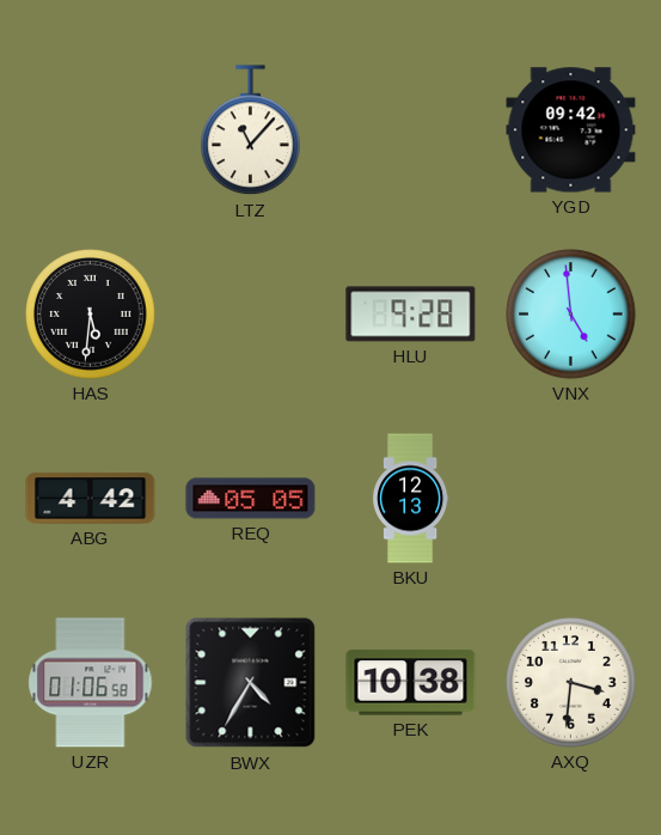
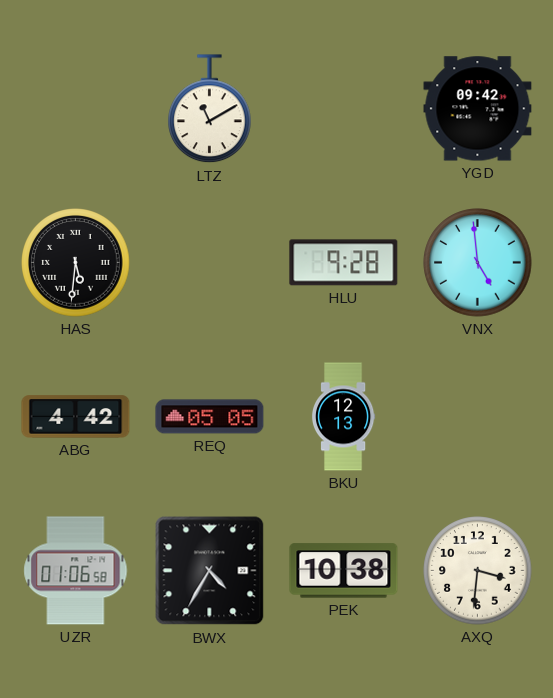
LTZ: 11:07 -> 11:10 (210, 109)
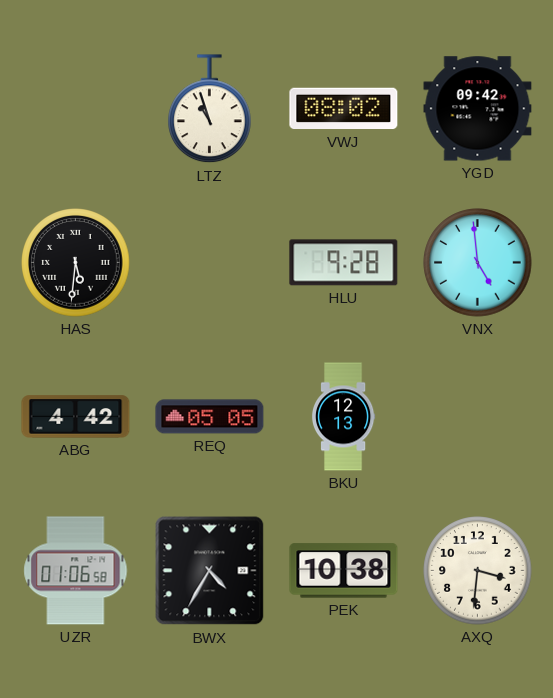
LTZ: 11:10 -> 10:57 (210, 109)
VWJ: none -> 08:02 (344, 109)
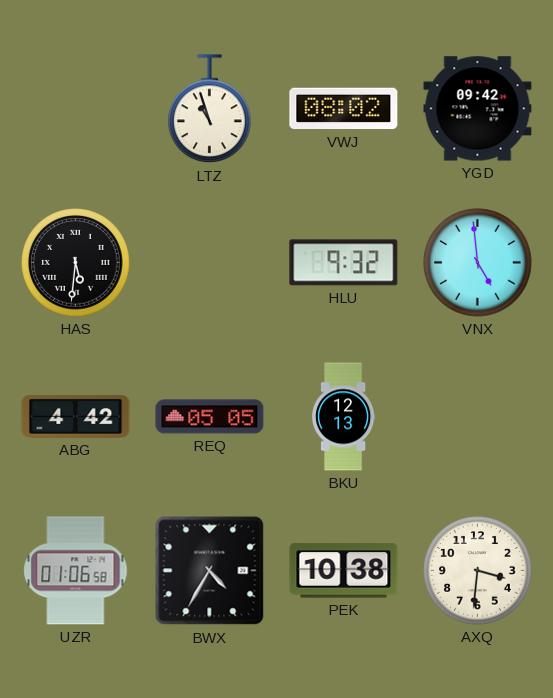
HLU: 9:28 -> 9:32 (344, 263)
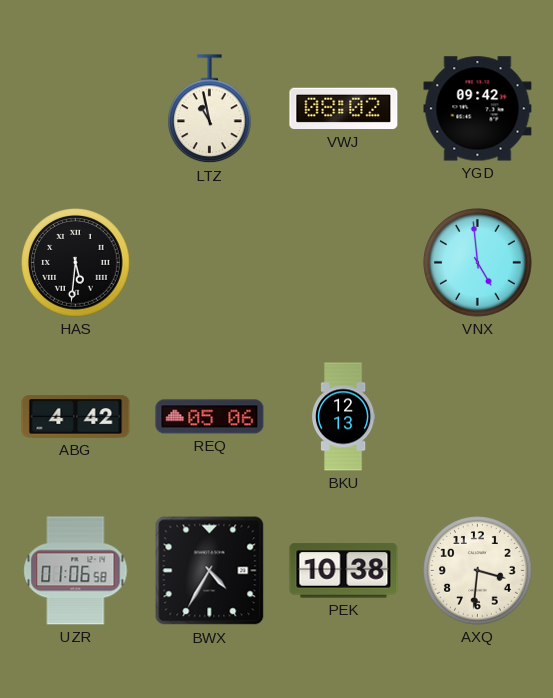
LTZ: 10:57 -> 10:58 (210, 109)
HLU: 9:32 -> none (344, 263)
REQ: 05:05 -> 05:06 (210, 417)
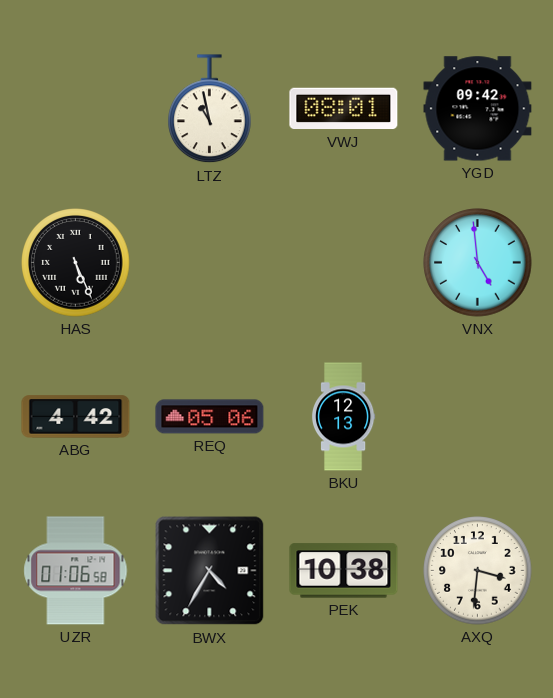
VWJ: 08:02 -> 08:01 (344, 109)
HAS: 5:31 -> 5:26 (76, 263)
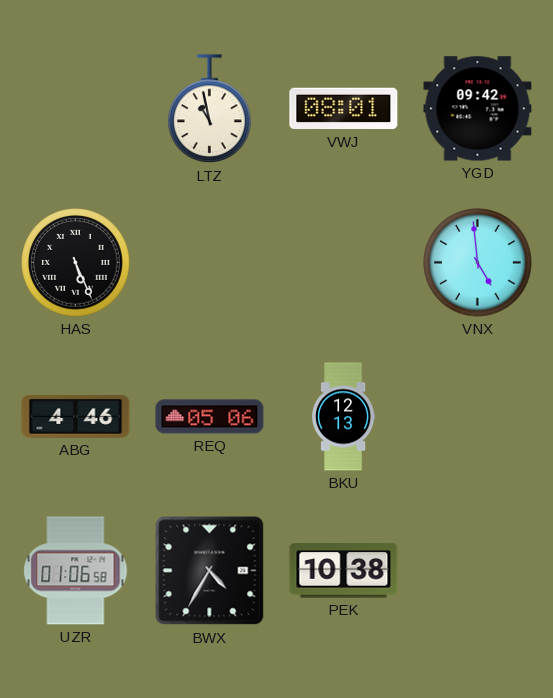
ABG: 4:42 -> 4:46 (76, 417)
AXQ: 3:31 -> none (478, 571)
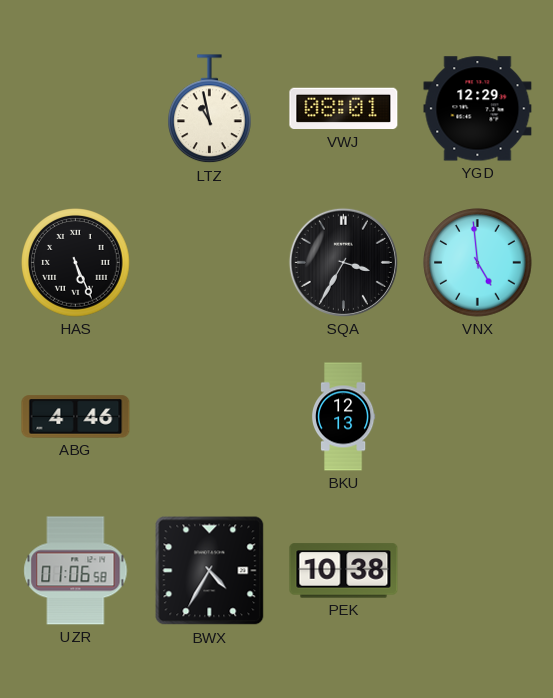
YGD: 09:42 -> 12:29 (478, 109)
SQA: none -> 3:35 (343, 262)
REQ: 05:06 -> none (210, 417)
